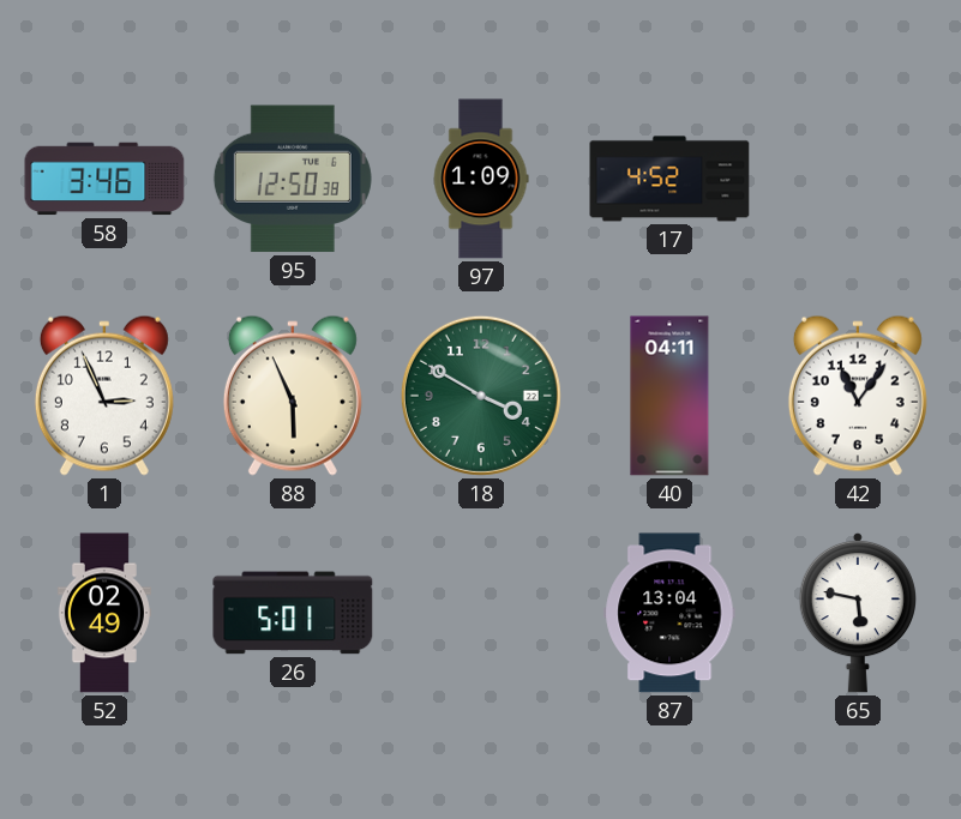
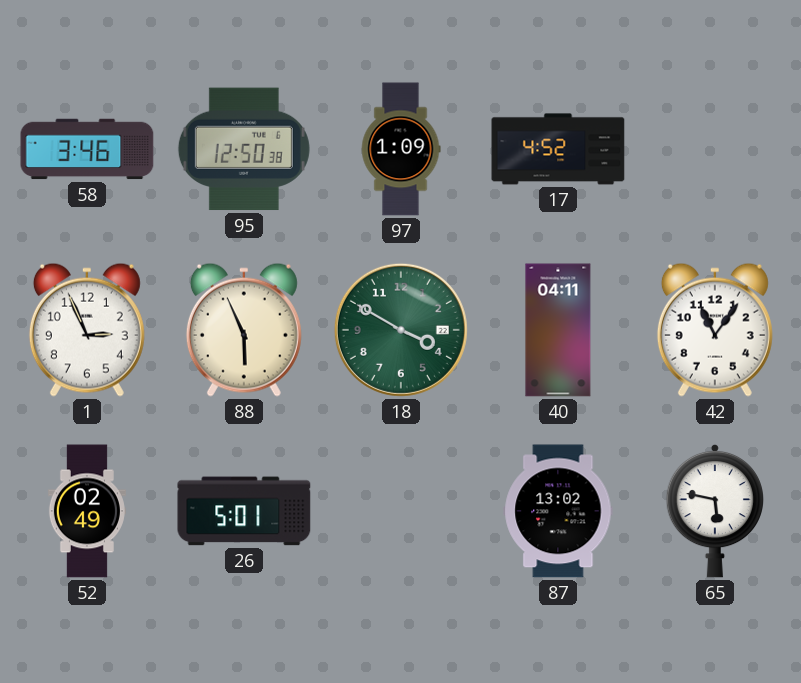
87: 13:04 -> 13:02 (558, 511)
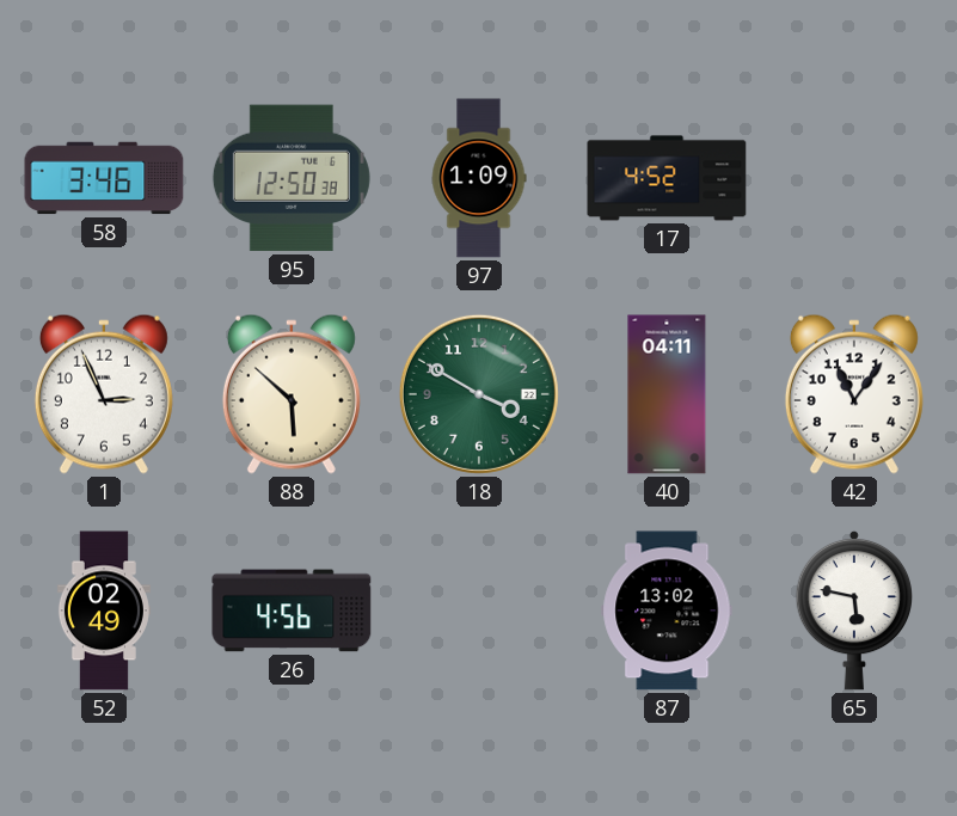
88: 5:56 -> 5:52 (292, 394)
26: 5:01 -> 4:56 (292, 611)
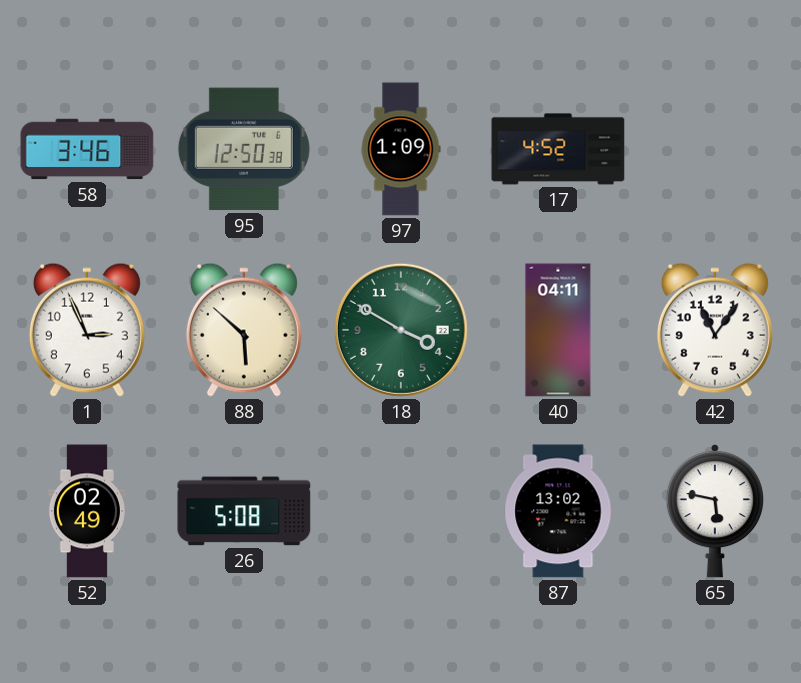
26: 4:56 -> 5:08 (244, 511)
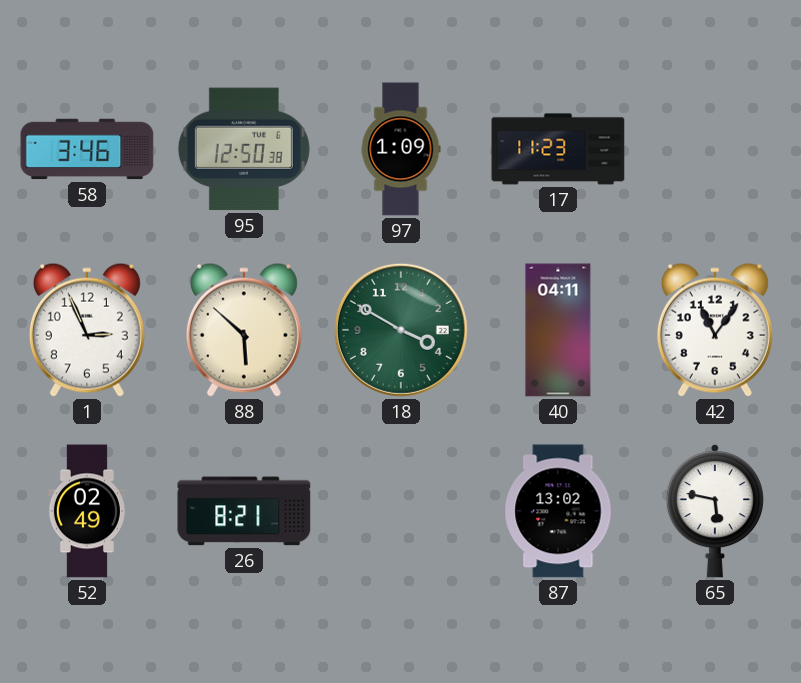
17: 4:52 -> 11:23 (558, 149)
26: 5:08 -> 8:21 (244, 511)
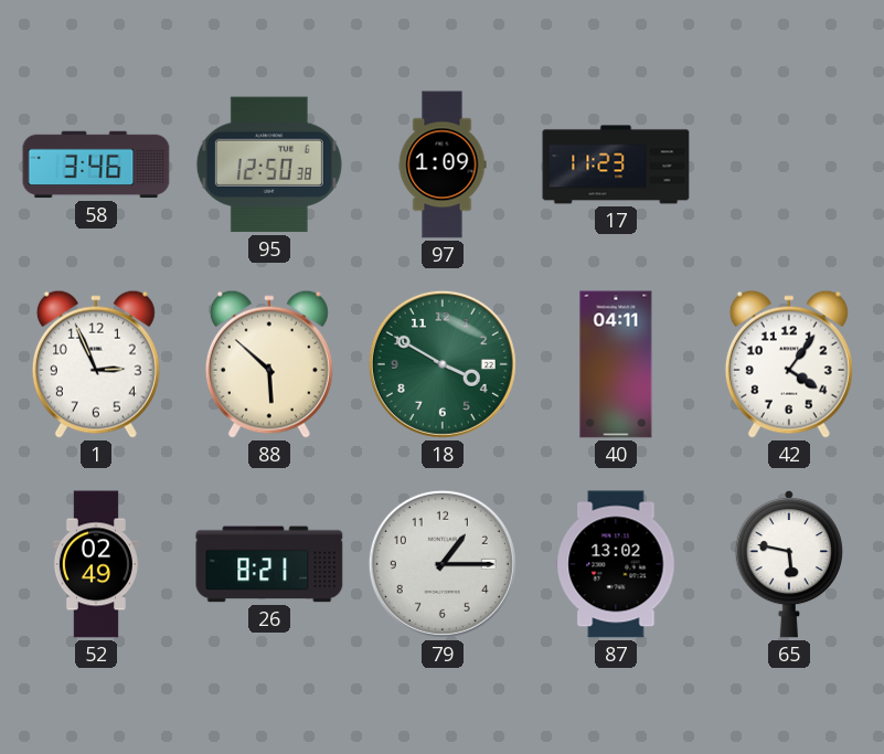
42: 11:06 -> 4:06 (789, 364)
79: none -> 1:15 (443, 564)
